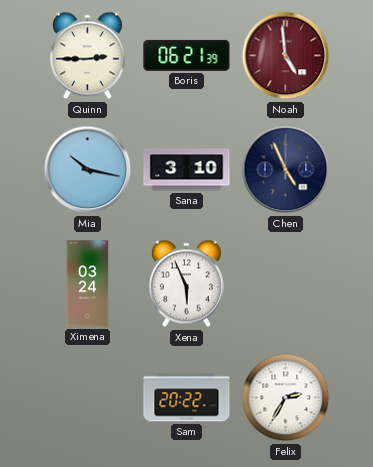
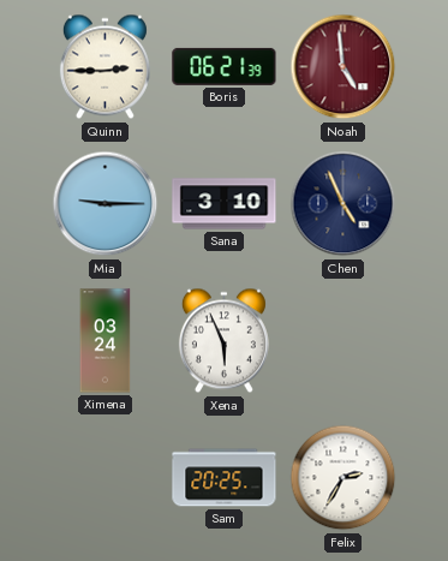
Mia: 10:17 -> 9:15 (106, 204)
Sam: 20:22 -> 20:25 (225, 478)
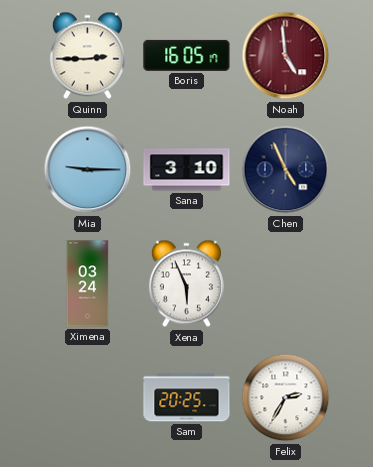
Boris: 06:21 -> 16:05 (187, 55)
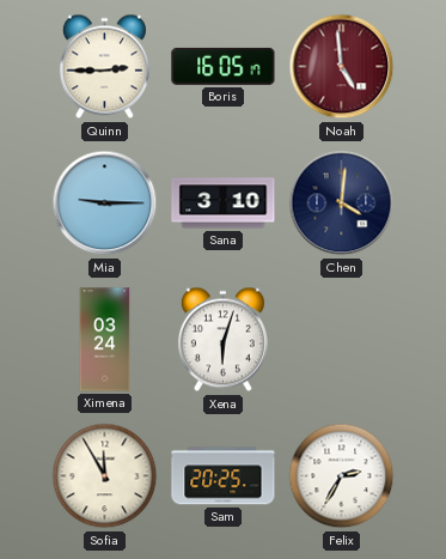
Chen: 4:56 -> 4:01 (342, 203)
Xena: 5:56 -> 6:03 (222, 340)
Sofia: none -> 11:55 (105, 476)
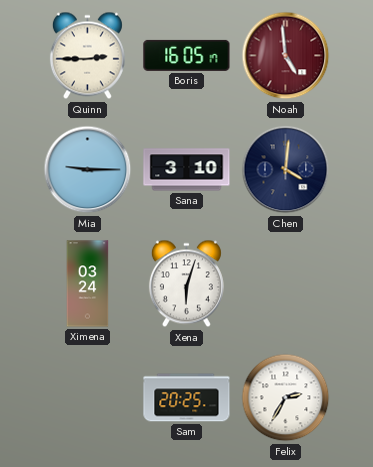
Sofia: 11:55 -> none (105, 476)
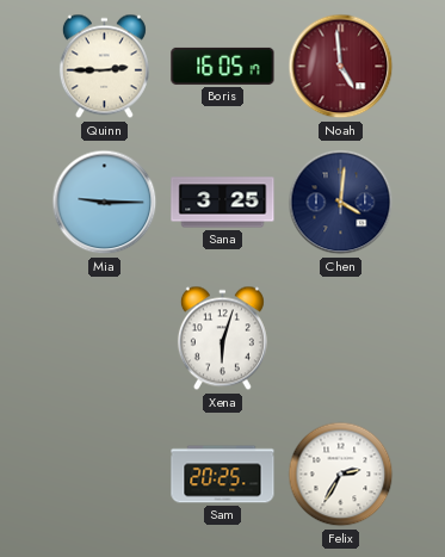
Sana: 3:10 -> 3:25 (223, 203)
Ximena: 03:24 -> none (88, 284)
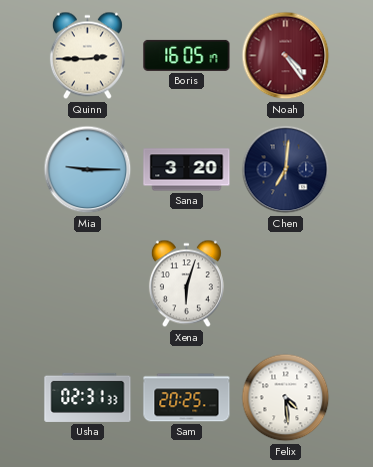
Noah: 4:59 -> 4:24 (286, 56)
Sana: 3:25 -> 3:20 (187, 170)
Chen: 4:01 -> 7:01 (286, 170)
Usha: none -> 02:31 (88, 397)
Felix: 2:35 -> 4:29 (286, 398)
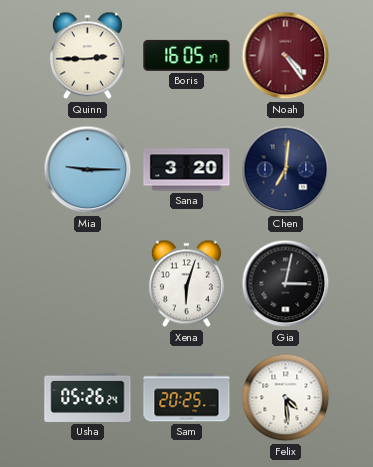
Gia: none -> 3:02 (286, 284)
Usha: 02:31 -> 05:26 (88, 397)
